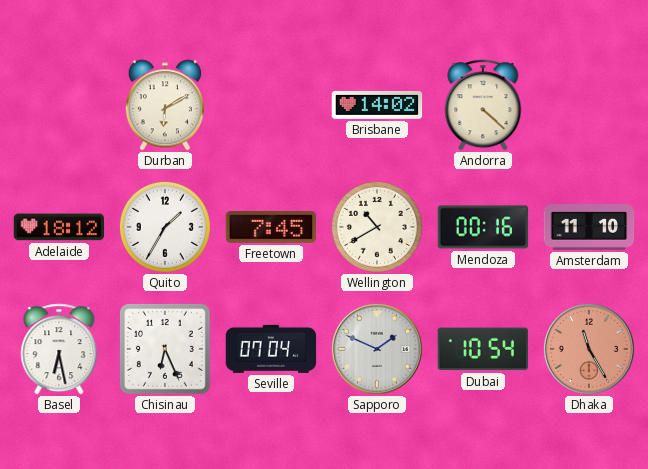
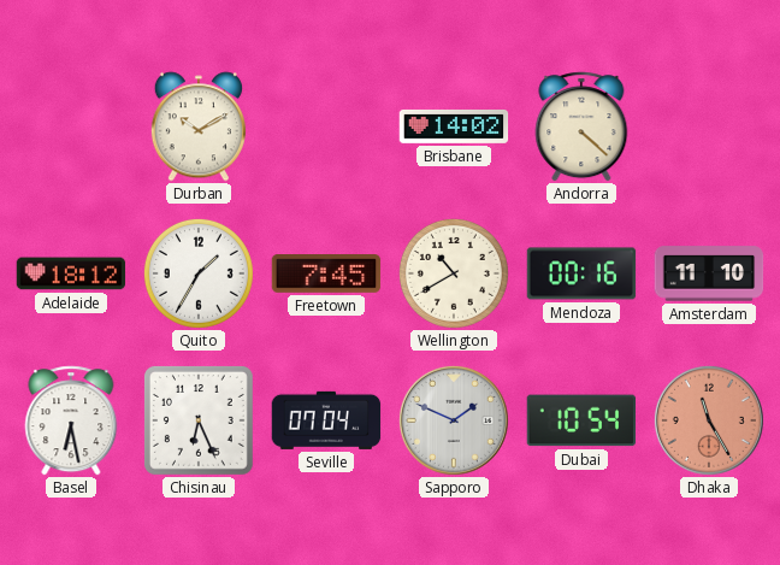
Durban: 6:10 -> 10:10 (199, 126)
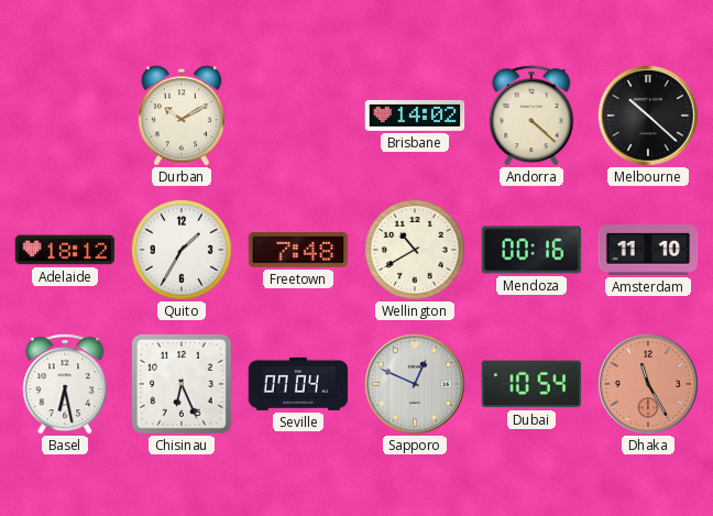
Melbourne: none -> 10:22 (648, 116)
Freetown: 7:45 -> 7:48 (298, 251)
Sapporo: 1:49 -> 12:49 (415, 384)
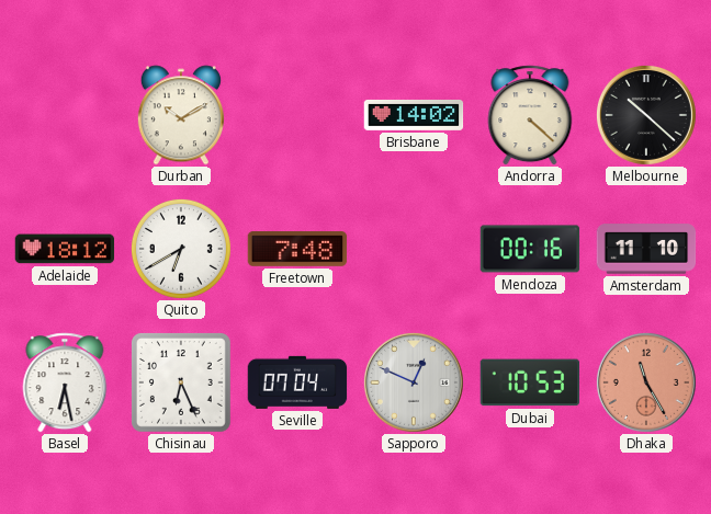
Quito: 1:35 -> 6:40 (181, 249)
Wellington: 10:40 -> none (415, 250)
Dubai: 10:54 -> 10:53 (529, 382)
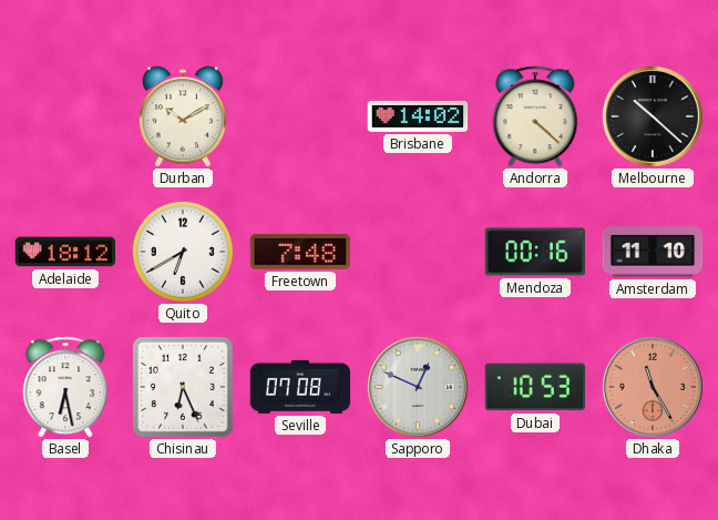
Seville: 07:04 -> 07:08 (300, 387)
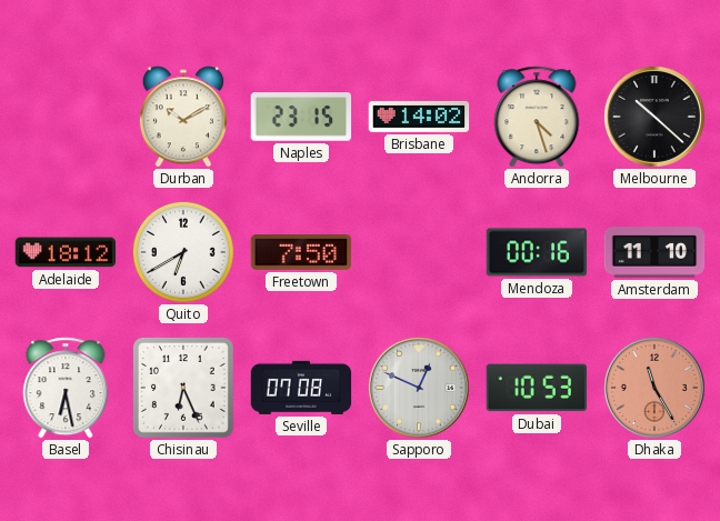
Naples: none -> 23:15 (301, 117)
Andorra: 4:22 -> 4:27 (537, 117)
Freetown: 7:48 -> 7:50 (301, 253)
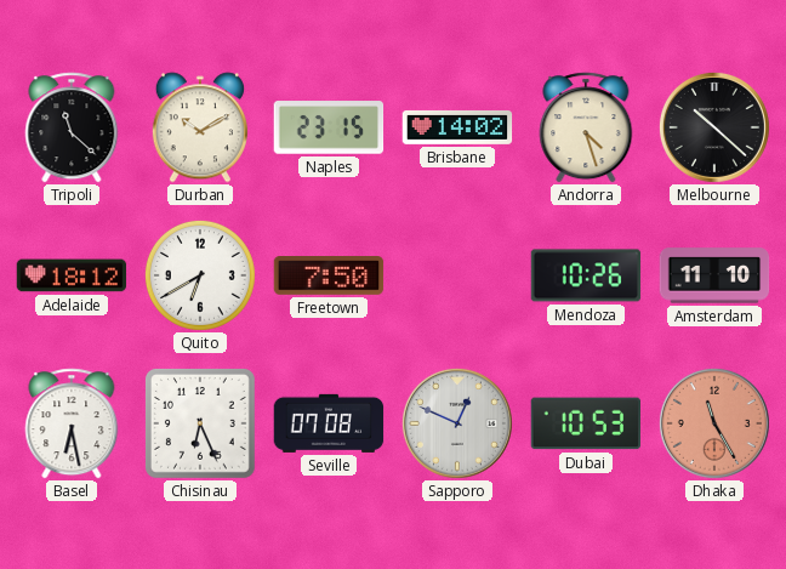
Tripoli: none -> 11:22 (72, 127)
Mendoza: 00:16 -> 10:26 (586, 275)
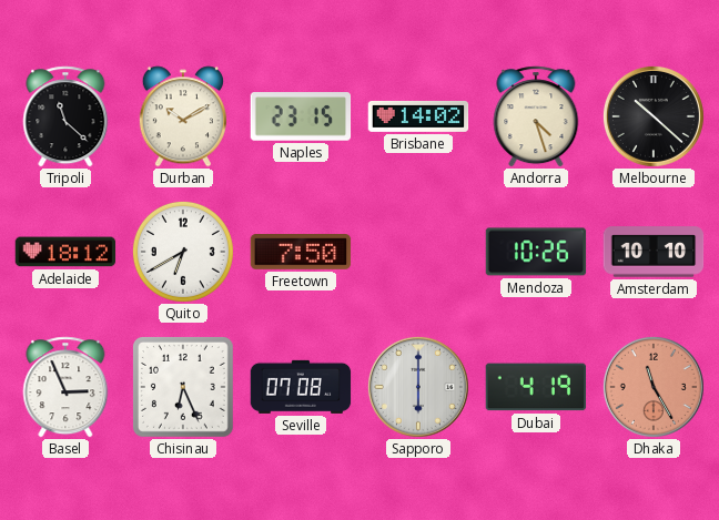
Amsterdam: 11:10 -> 10:10 (654, 252)
Basel: 6:28 -> 2:56 (65, 387)
Sapporo: 12:49 -> 6:00 (418, 387)
Dubai: 10:53 -> 4:19 (535, 387)
